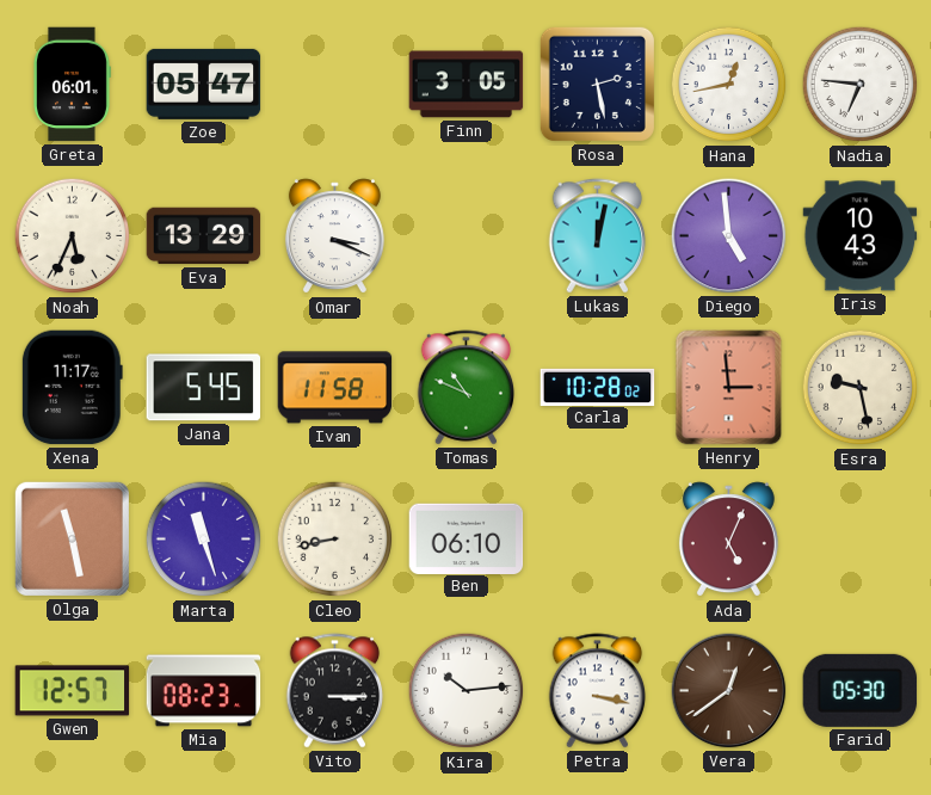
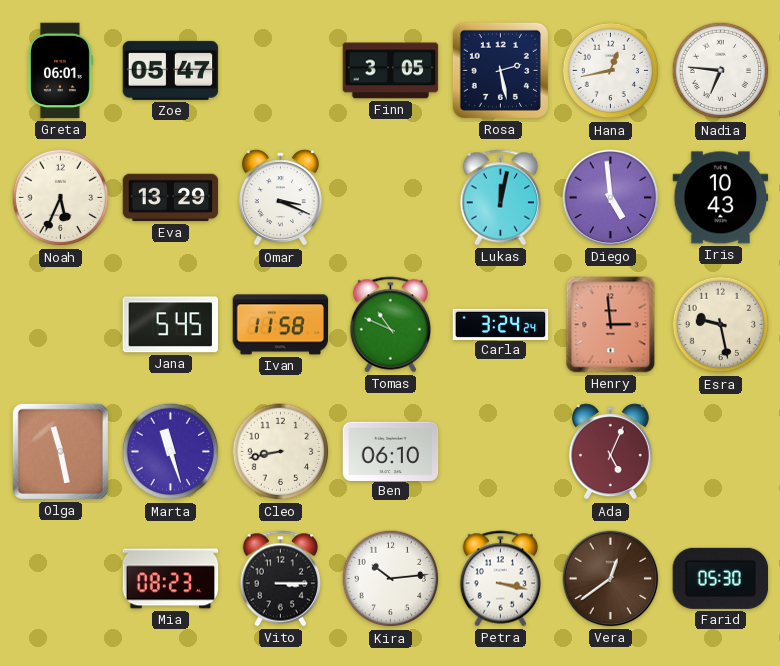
Xena: 11:17 -> none (72, 388)
Carla: 10:28 -> 3:24 (501, 324)
Gwen: 12:57 -> none (73, 691)
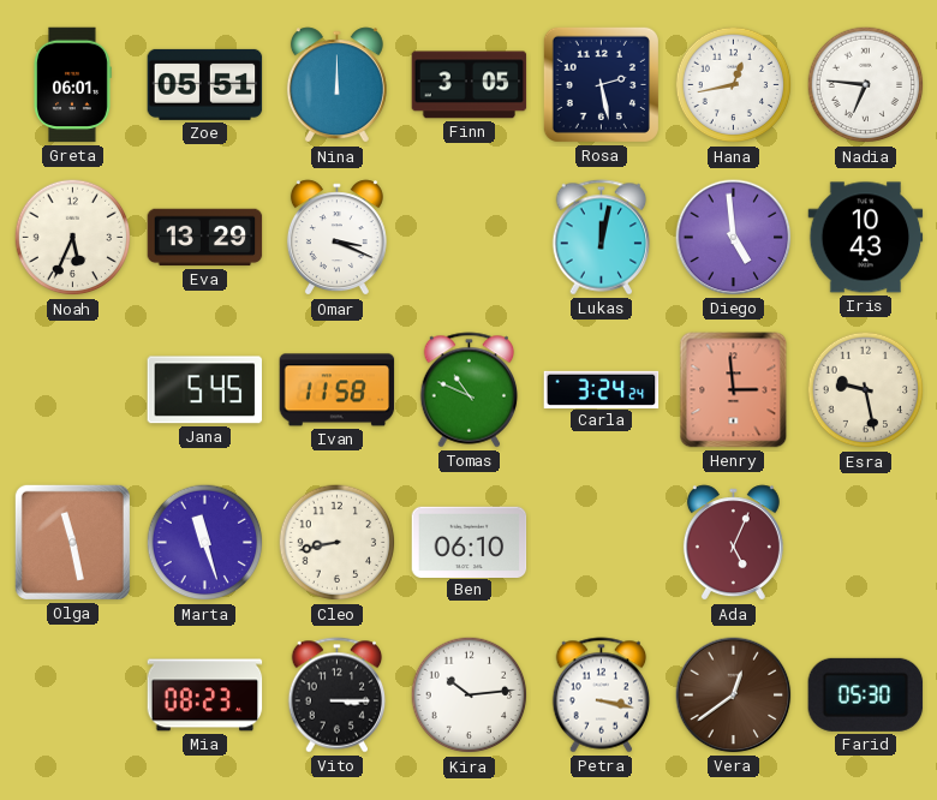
Zoe: 05:47 -> 05:51 (205, 84)
Nina: none -> 12:00 (336, 85)
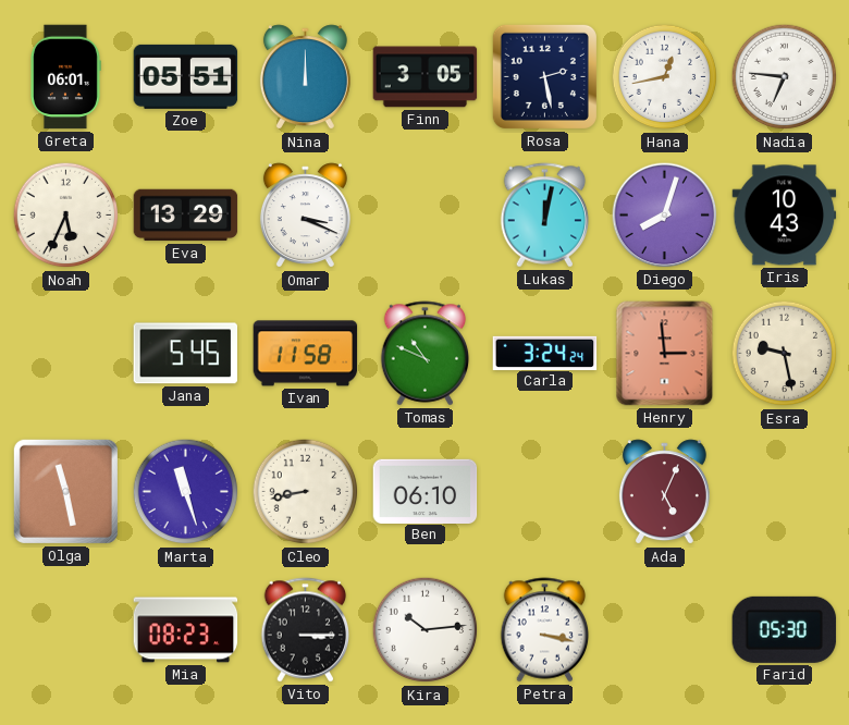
Diego: 4:59 -> 8:03 (665, 216)
Vera: 12:39 -> none (734, 695)
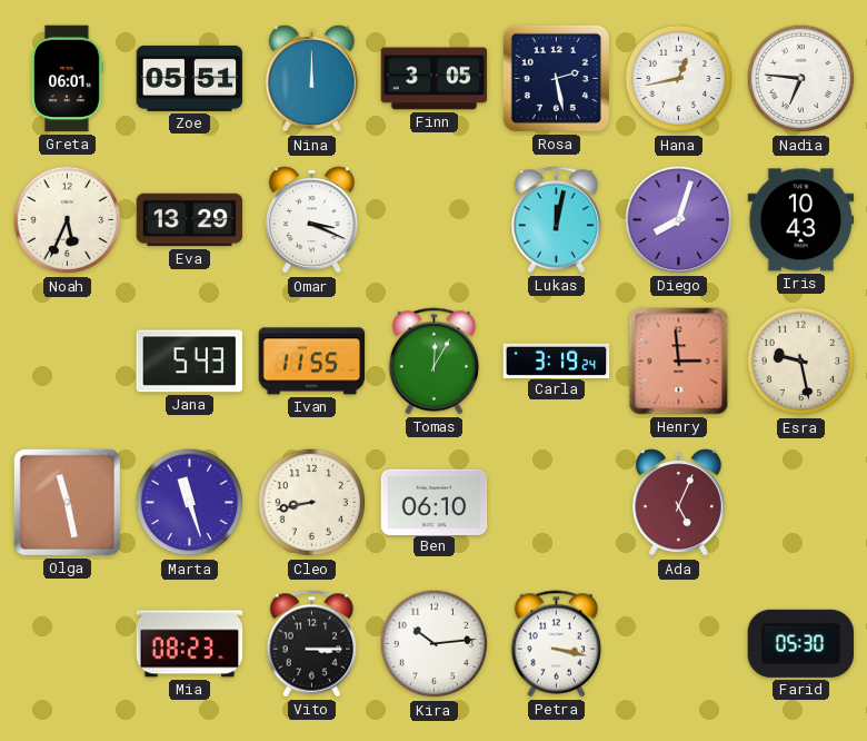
Jana: 5:45 -> 5:43 (190, 362)
Ivan: 11:58 -> 11:55 (312, 362)
Tomas: 10:49 -> 12:05 (435, 362)
Carla: 3:24 -> 3:19 (557, 360)
